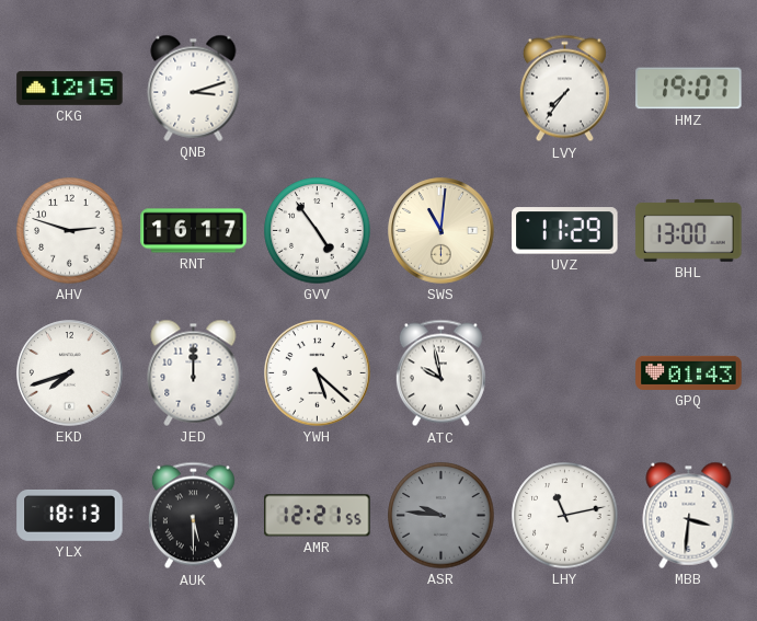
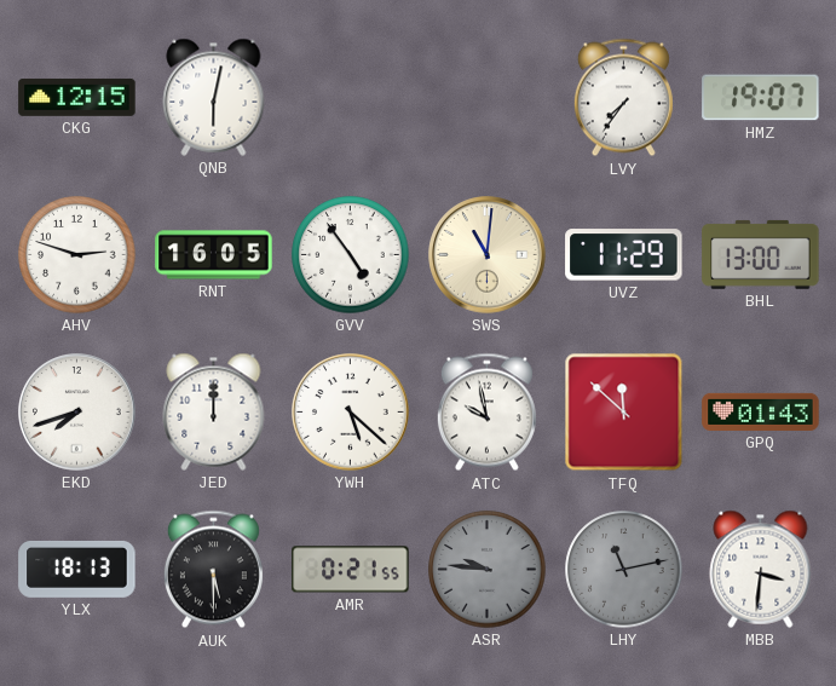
QNB: 3:12 -> 6:02 (214, 97)
RNT: 16:17 -> 16:05 (214, 255)
TFQ: none -> 11:52 (624, 413)
AMR: 12:21 -> 0:21 (351, 570)
LHY dial: white -> grey (624, 570)
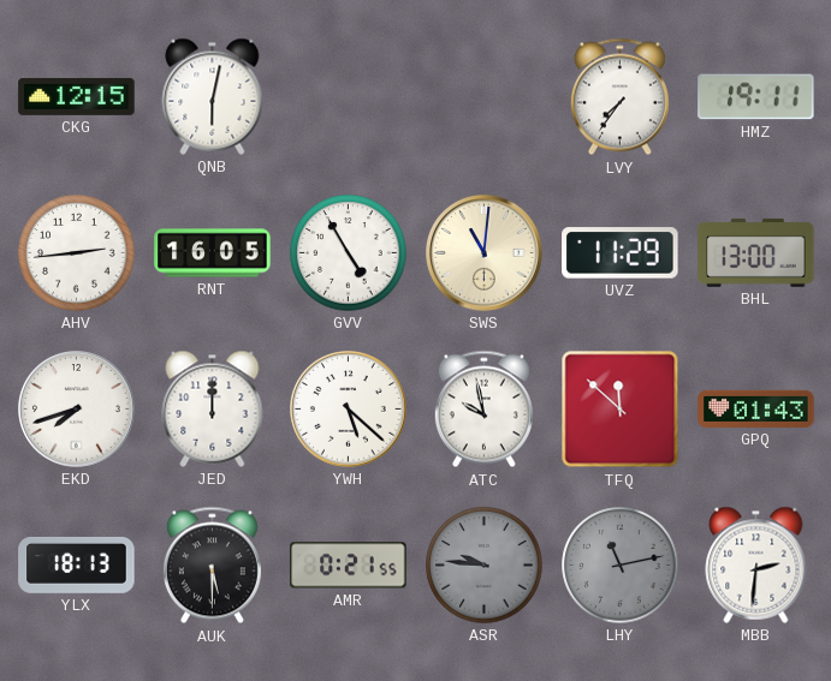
HMZ: 19:07 -> 19:11 (756, 97)
AHV: 2:48 -> 2:44 (77, 253)
GVV: 4:54 -> 4:55 (349, 253)
MBB: 3:31 -> 2:31 (756, 564)
